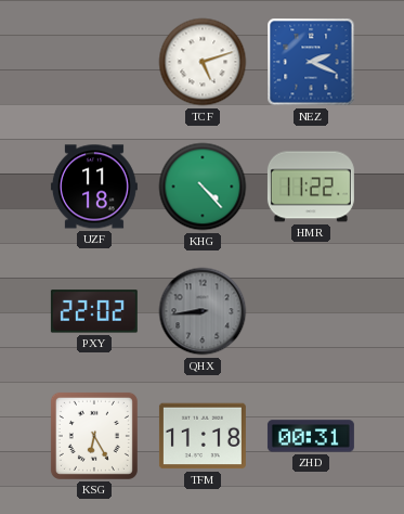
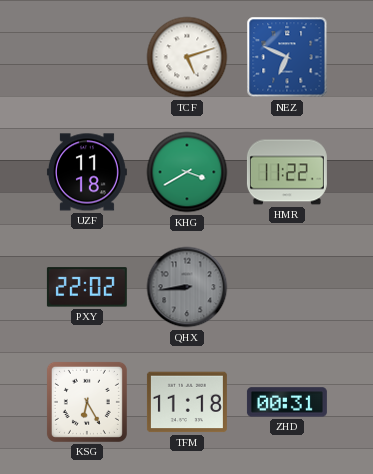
NEZ: 2:19 -> 6:49 (287, 57)
KHG: 4:23 -> 3:40 (187, 172)
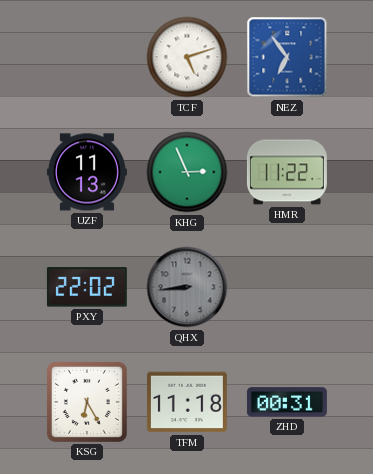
NEZ: 6:49 -> 6:54 (287, 57)
UZF: 11:18 -> 11:13 (87, 172)
KHG: 3:40 -> 2:56 (187, 172)
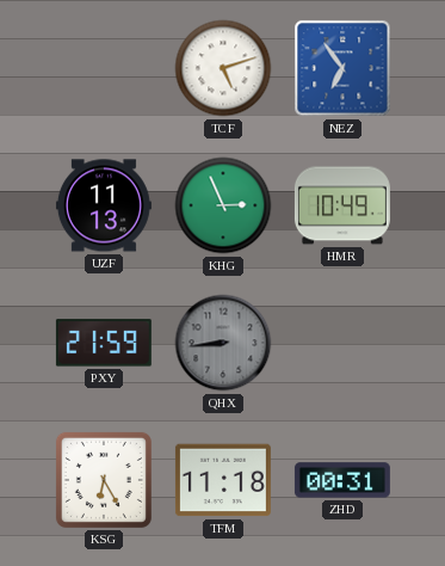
HMR: 11:22 -> 10:49 (342, 205)
PXY: 22:02 -> 21:59 (104, 343)
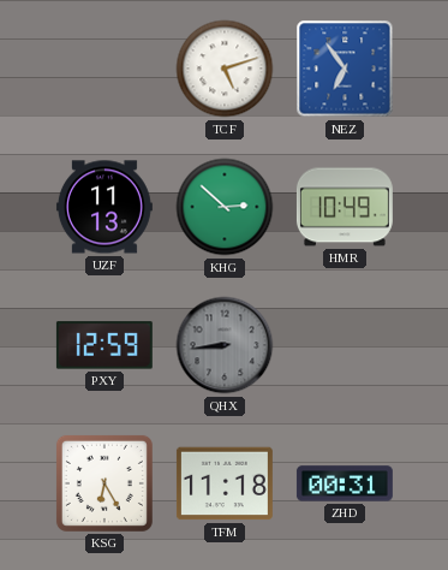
KHG: 2:56 -> 2:52 (225, 207)
PXY: 21:59 -> 12:59 (104, 345)
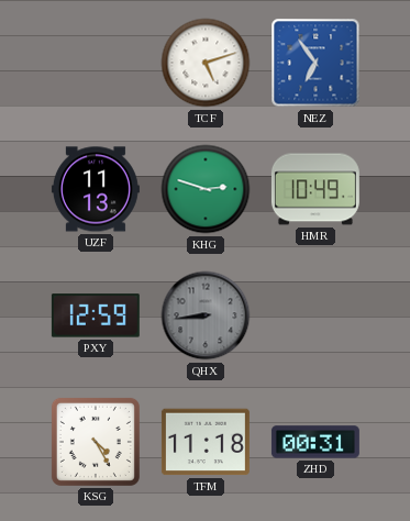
KHG: 2:52 -> 2:48 (206, 189)
KSG: 6:25 -> 4:25 (96, 442)
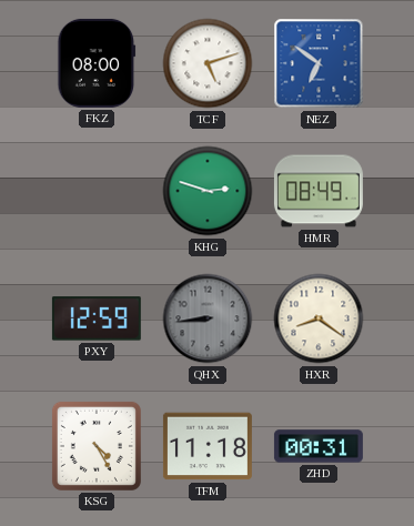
FKZ: none -> 08:00 (97, 63)
NEZ: 6:54 -> 6:51 (319, 63)
UZF: 11:13 -> none (96, 189)
HMR: 10:49 -> 08:49 (319, 191)
HXR: none -> 8:21 (319, 318)
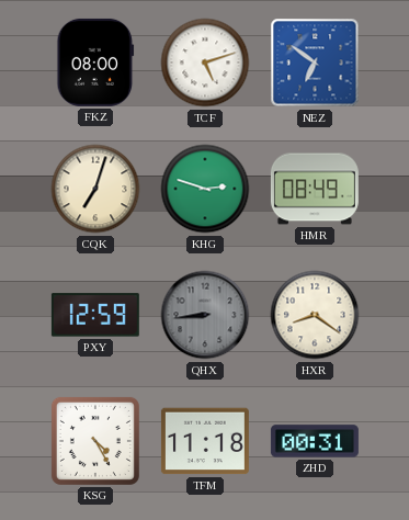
CQK: none -> 7:03 (95, 189)
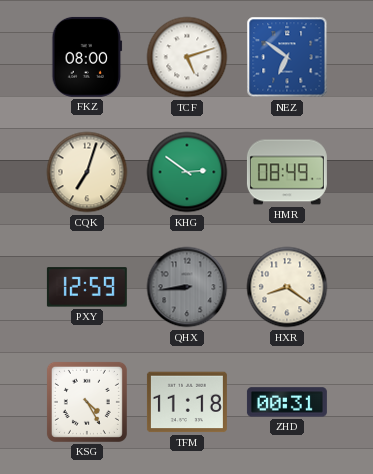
KHG: 2:48 -> 2:51 (187, 172)
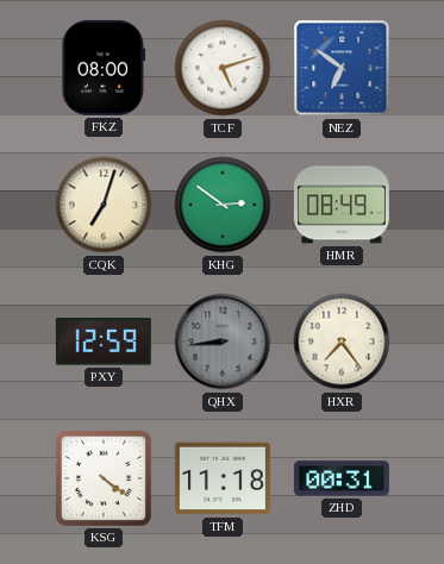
HXR: 8:21 -> 7:24 (342, 341)
KSG: 4:25 -> 4:21 (104, 478)
